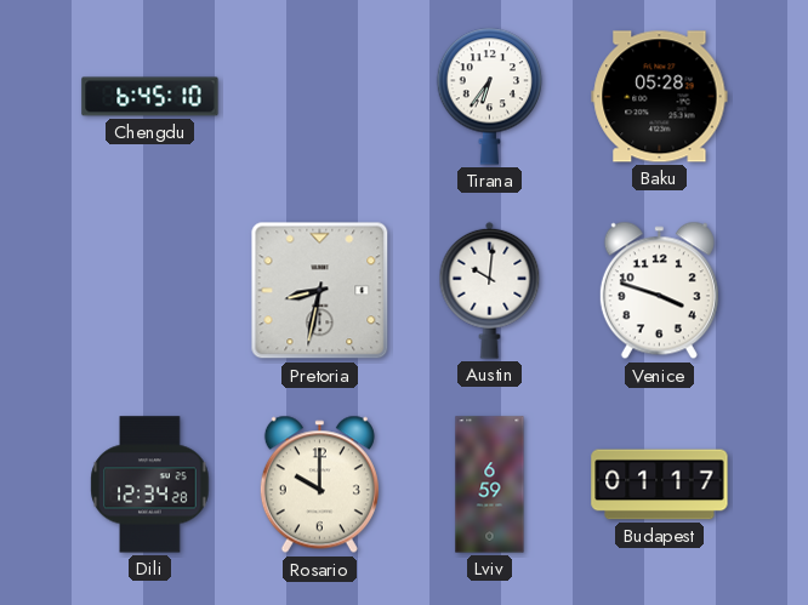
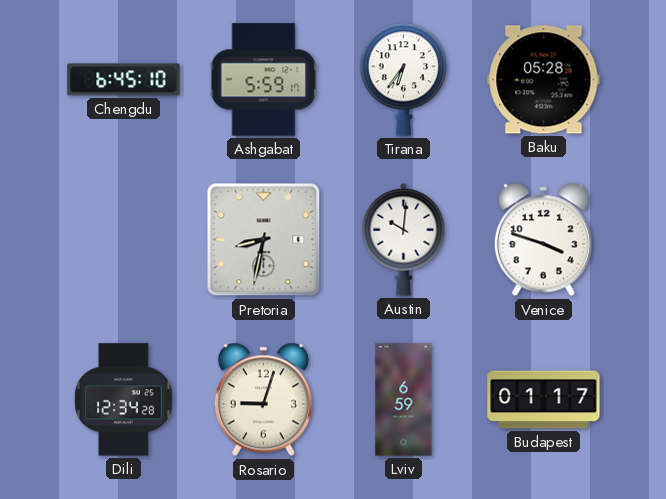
Ashgabat: none -> 5:59 (264, 80)
Rosario: 10:00 -> 9:03 (263, 400)
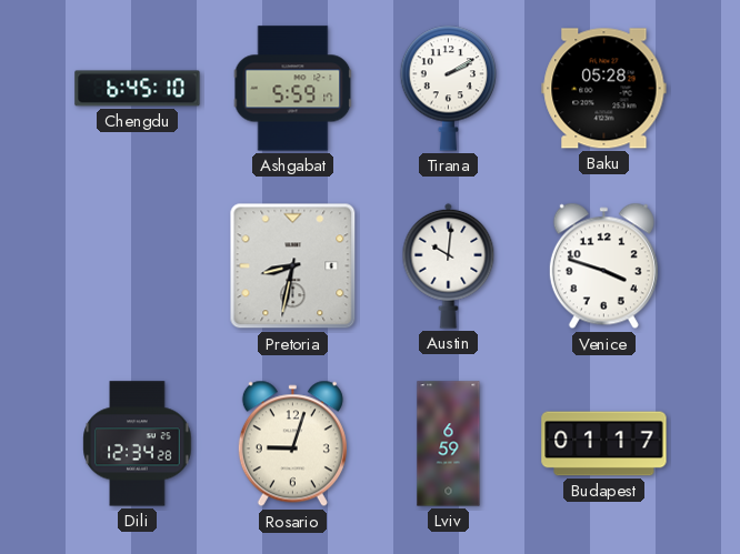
Tirana: 6:36 -> 2:10 (449, 88)
